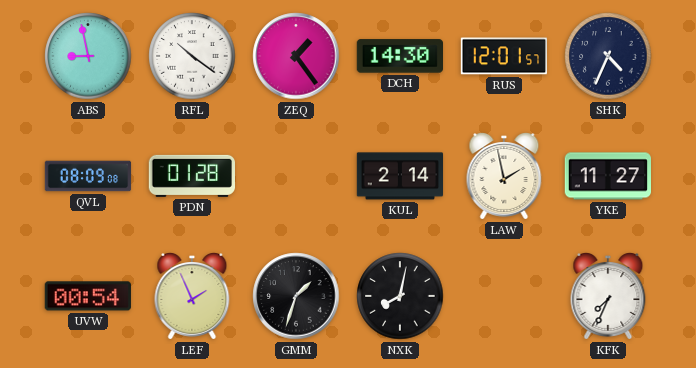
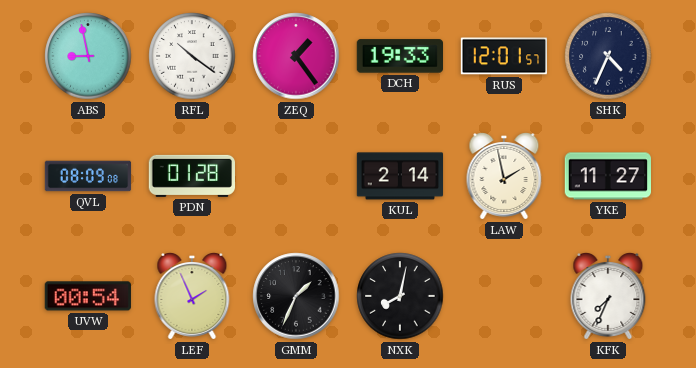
DCH: 14:30 -> 19:33 (399, 56)
GMM: 1:33 -> 1:34 (296, 296)
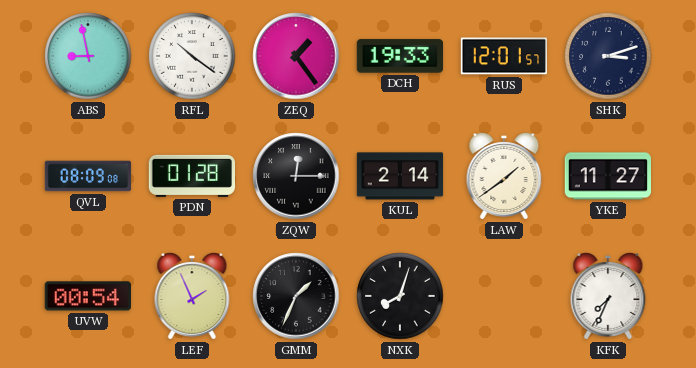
SHK: 4:34 -> 3:12 (608, 56)
ZQW: none -> 12:15 (296, 176)
LAW: 1:58 -> 1:39 (504, 177)
NXK: 8:02 -> 8:03 (400, 296)
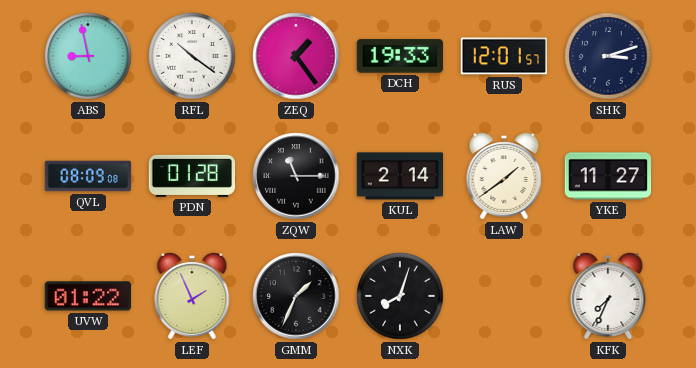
ZQW: 12:15 -> 11:15 (296, 176)
UVW: 00:54 -> 01:22 (87, 296)
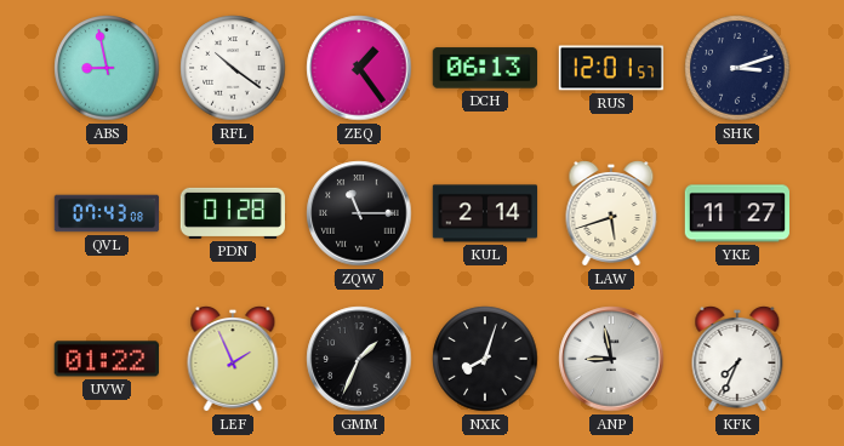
DCH: 19:33 -> 06:13 (484, 68)
QVL: 08:09 -> 07:43 (107, 213)
LAW: 1:39 -> 5:42 (611, 215)
ANP: none -> 8:58 (611, 359)
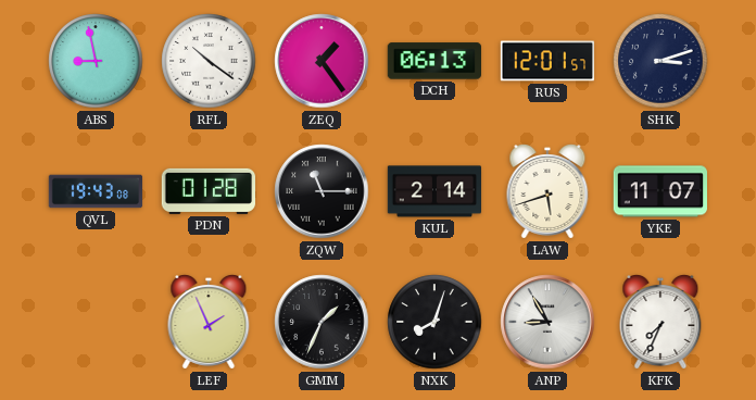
QVL: 07:43 -> 19:43 (96, 191)
YKE: 11:27 -> 11:07 (659, 191)
UVW: 01:22 -> none (105, 359)
ANP: 8:58 -> 8:55 (547, 322)
